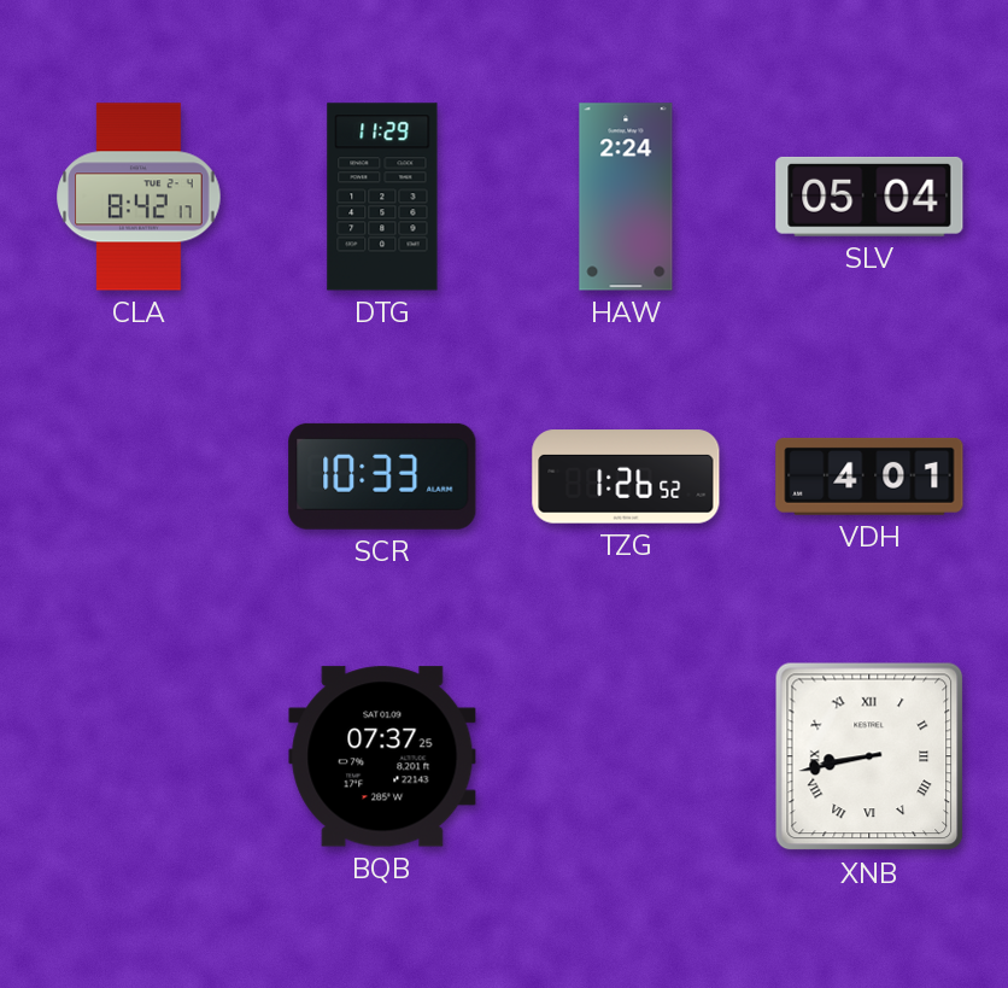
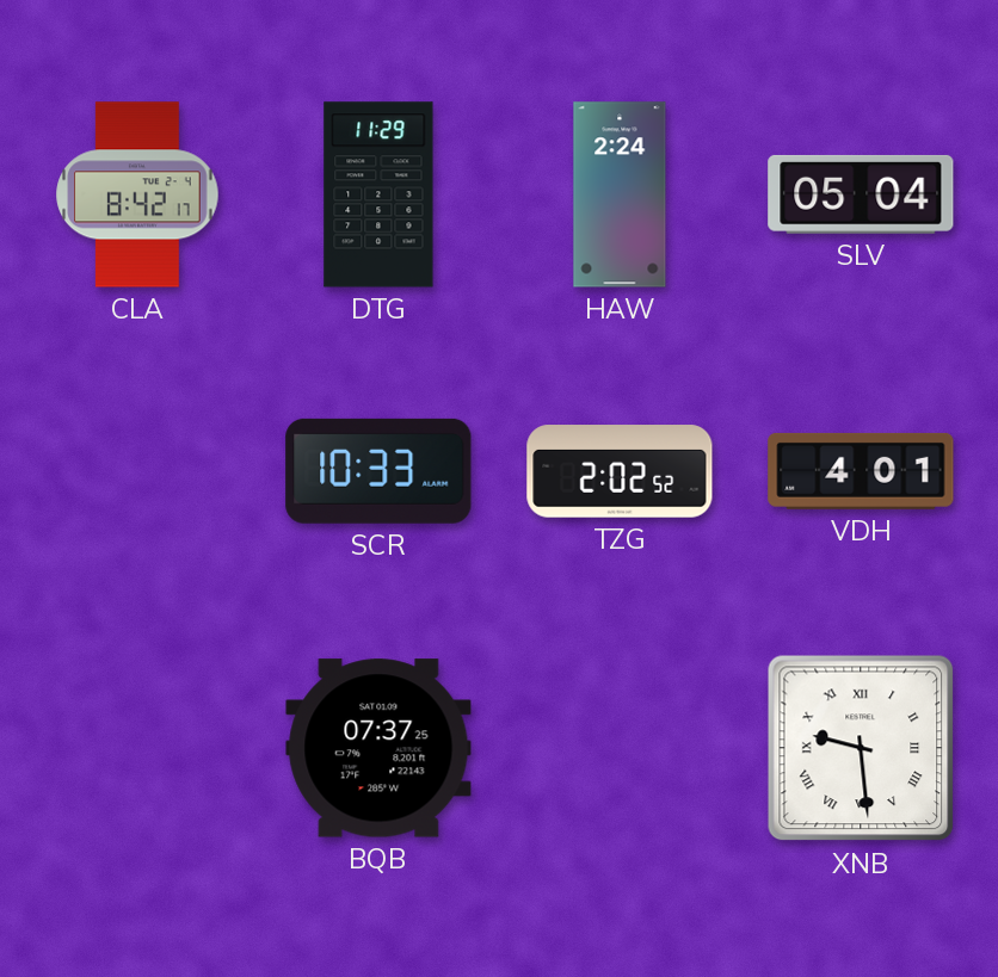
TZG: 1:26 -> 2:02 (620, 471)
XNB: 8:43 -> 9:29 (861, 748)
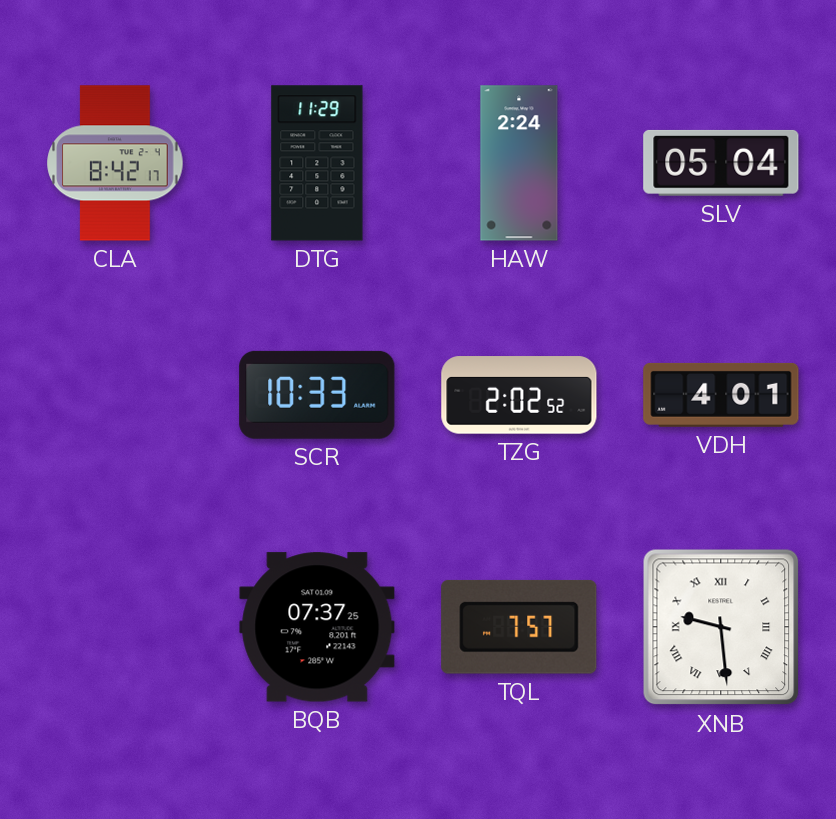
TQL: none -> 7:57 (519, 627)
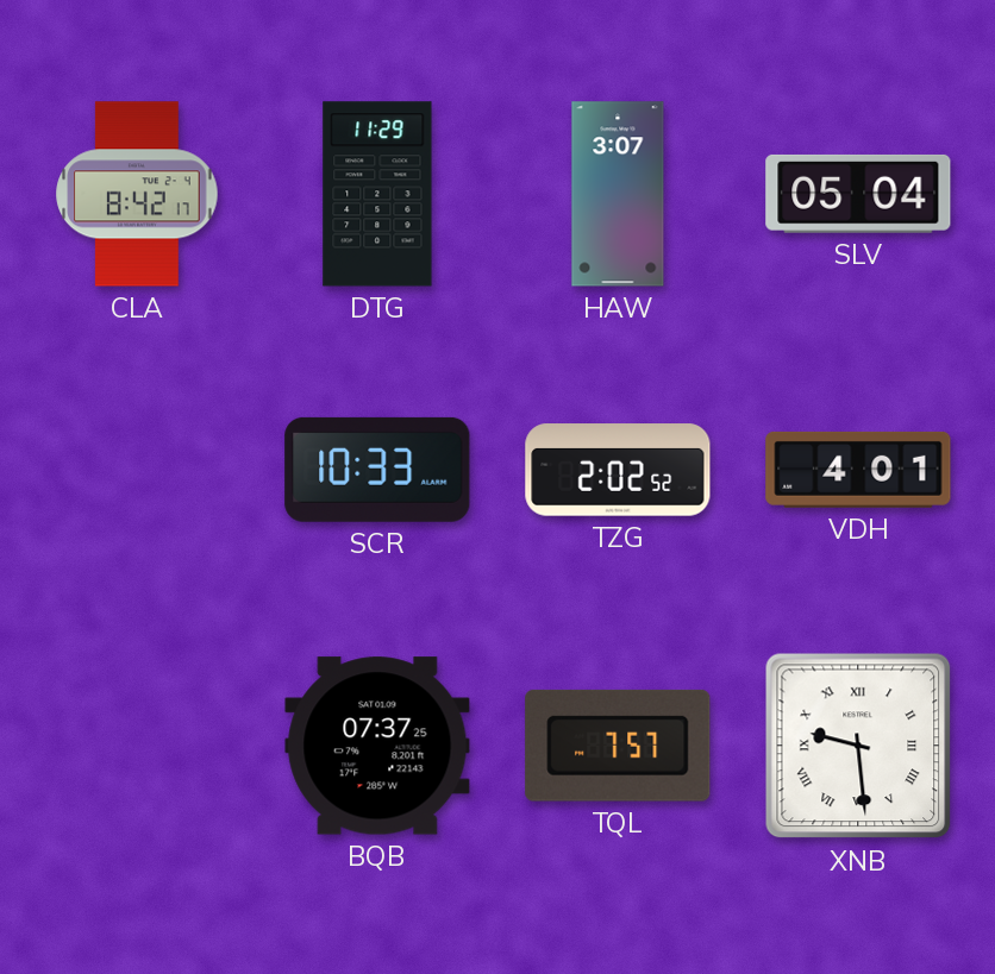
HAW: 2:24 -> 3:07 (618, 194)
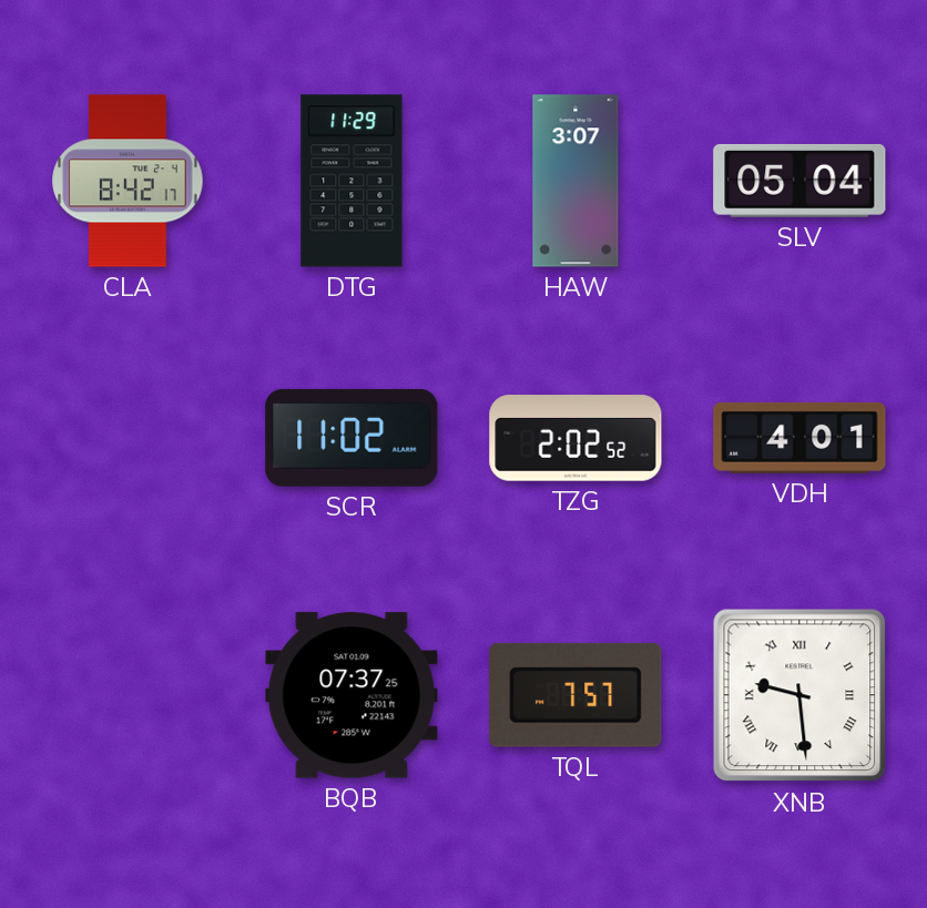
SCR: 10:33 -> 11:02 (352, 438)
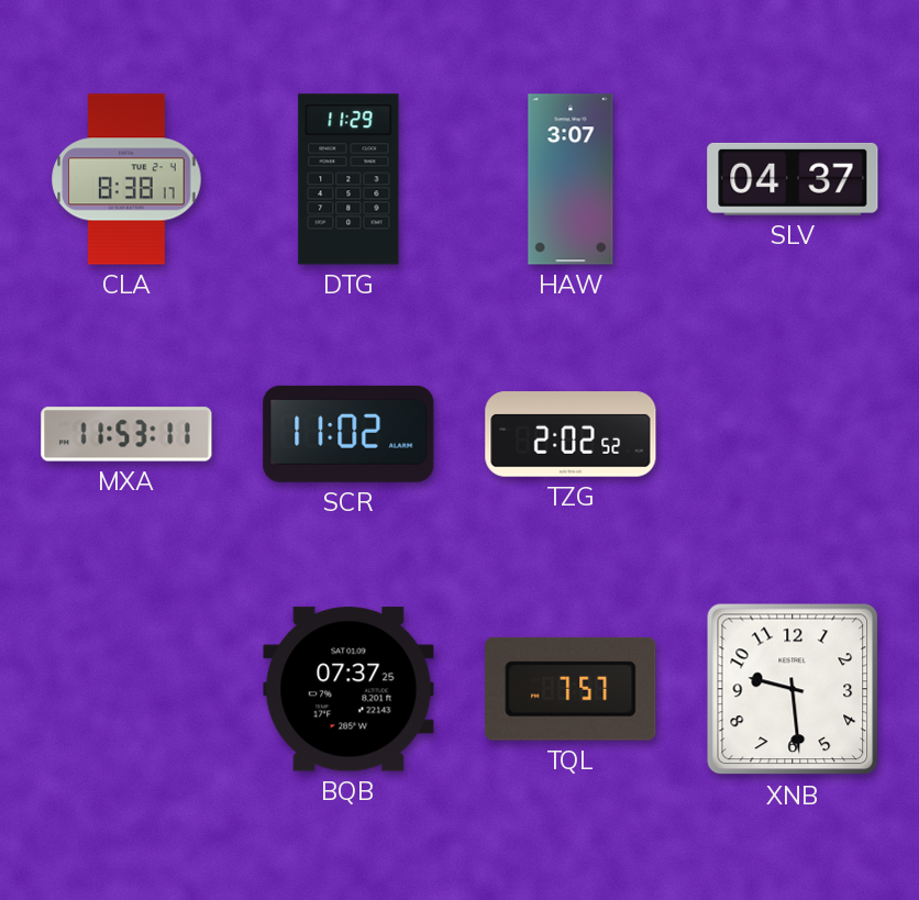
CLA: 8:42 -> 8:38 (126, 179)
SLV: 05:04 -> 04:37 (793, 179)
MXA: none -> 11:53 (126, 434)
VDH: 4:01 -> none (799, 438)
XNB numerals: Roman -> Arabic (793, 689)
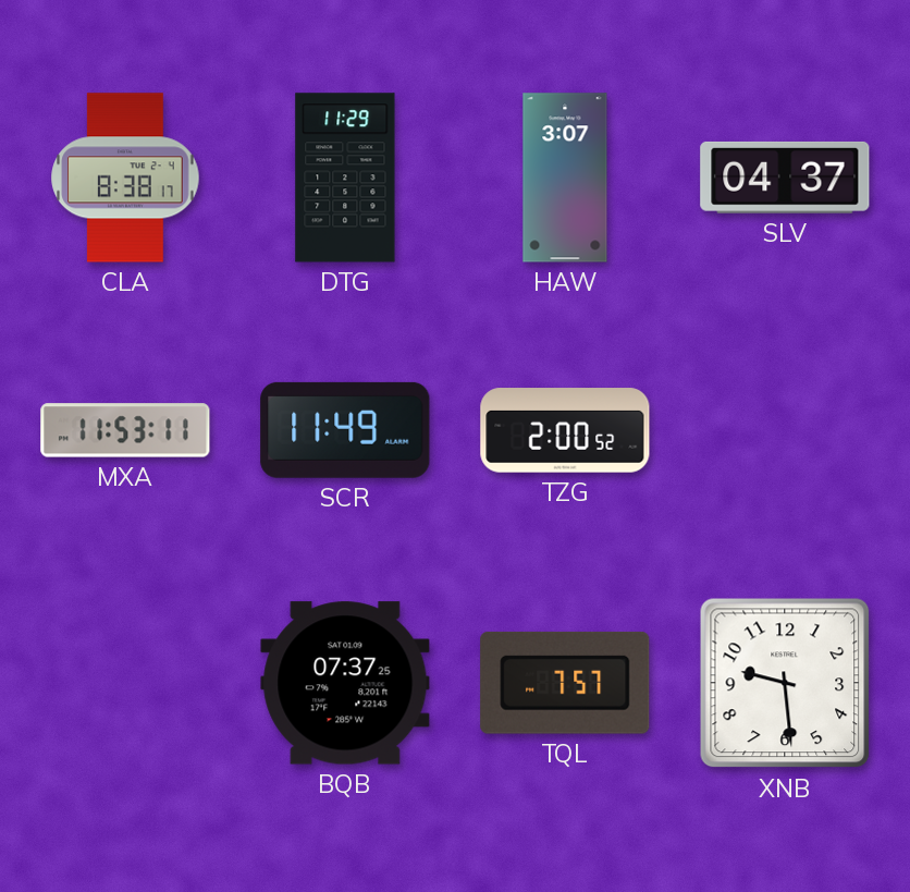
SCR: 11:02 -> 11:49 (345, 430)
TZG: 2:02 -> 2:00 (565, 430)
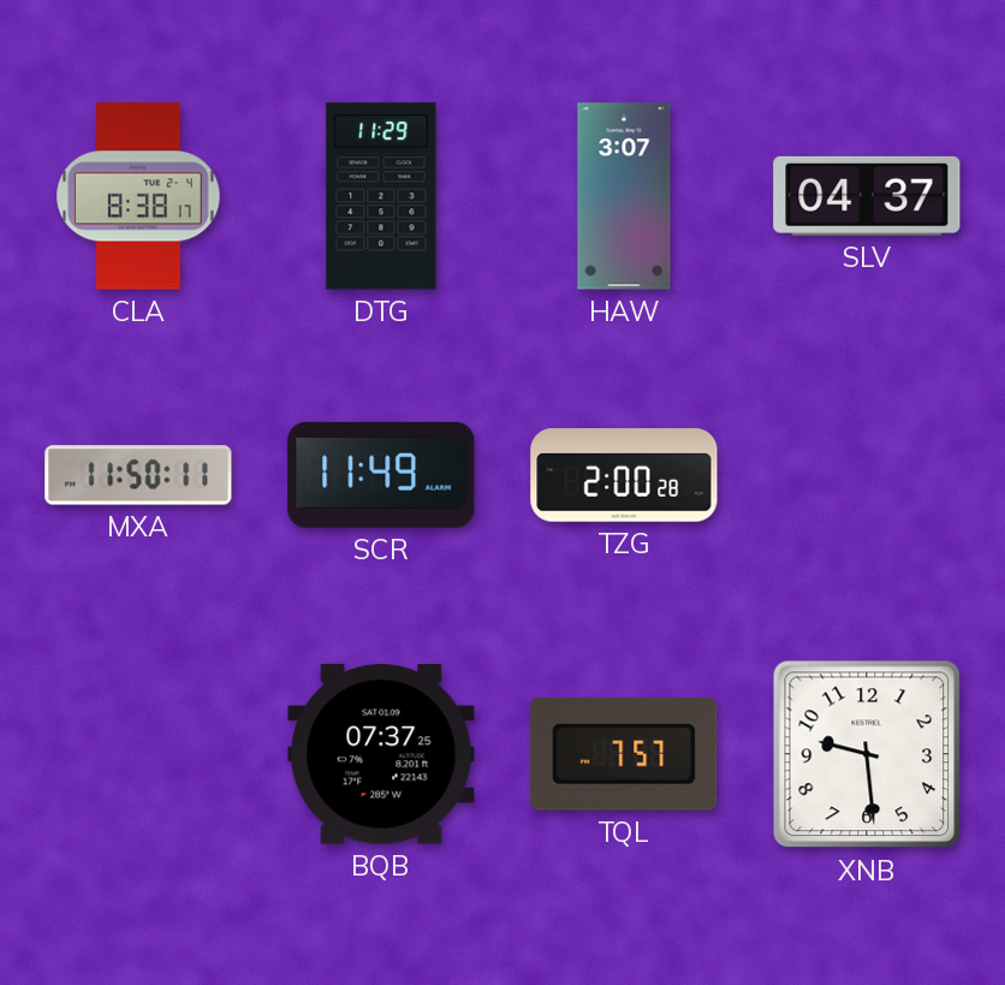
MXA: 11:53 -> 11:50 (138, 475)
TZG: 2:00:52 -> 2:00:28 (624, 475)
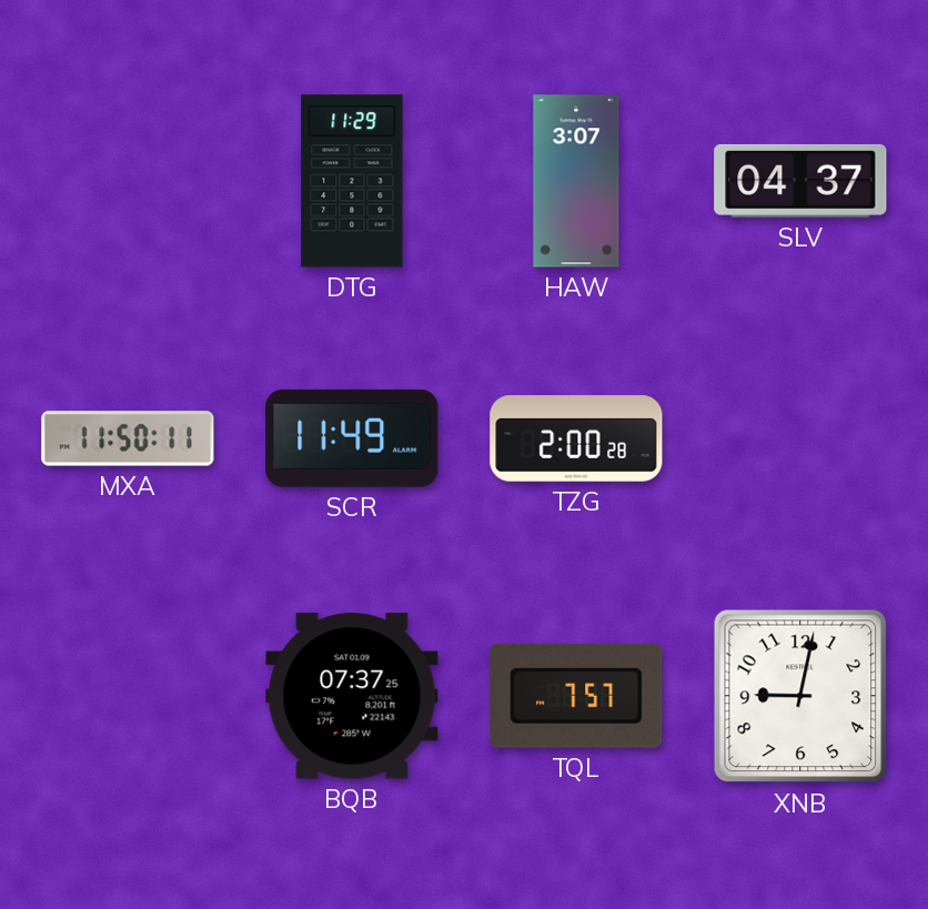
CLA: 8:38 -> none (138, 196)
XNB: 9:29 -> 9:02 (800, 696)
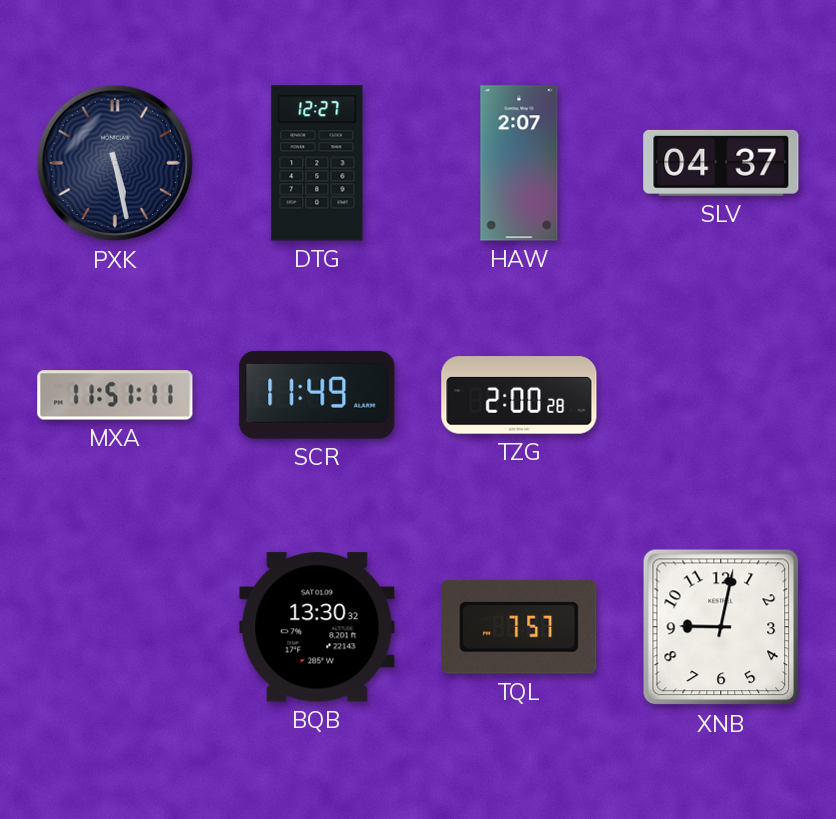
PXK: none -> 5:28 (115, 163)
DTG: 11:29 -> 12:27 (317, 163)
HAW: 3:07 -> 2:07 (519, 163)
MXA: 11:50 -> 11:51 (115, 395)
BQB: 07:37 -> 13:30 (317, 627)
